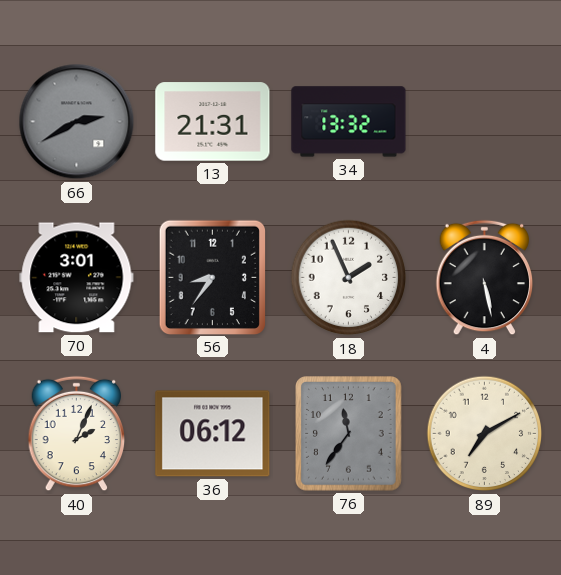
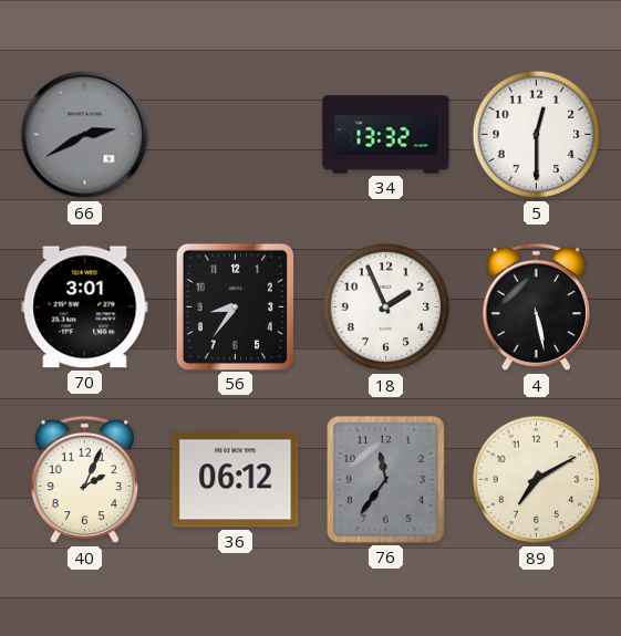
13: 21:31 -> none (213, 122)
5: none -> 12:30 (537, 135)
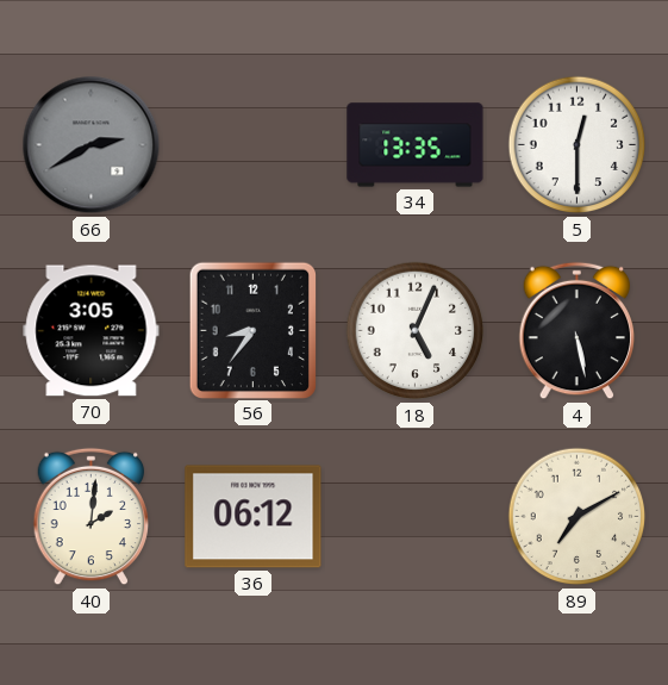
34: 13:32 -> 13:35 (416, 145)
70: 3:01 -> 3:05 (92, 331)
18: 1:56 -> 5:04 (416, 331)
40: 2:04 -> 2:01 (92, 517)
76: 11:36 -> none (386, 480)
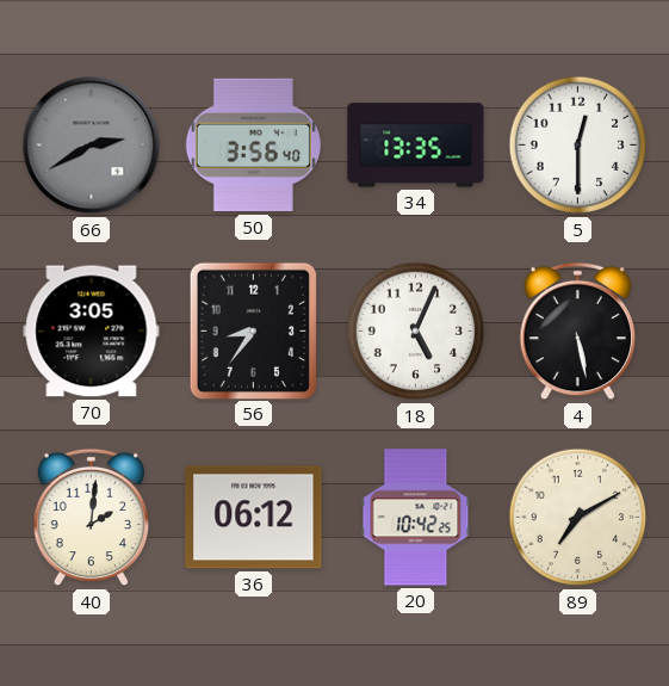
50: none -> 3:56 (253, 146)
20: none -> 10:42 (416, 518)
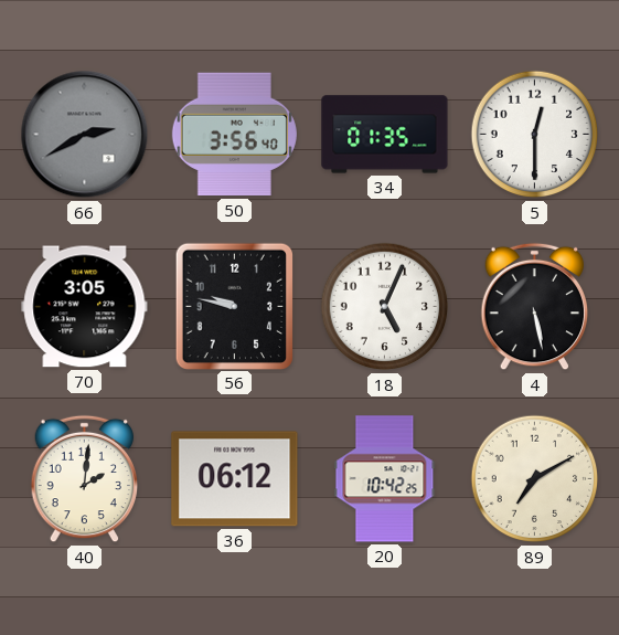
34: 13:35 -> 01:35 (385, 135)
56: 8:36 -> 9:47 (234, 306)
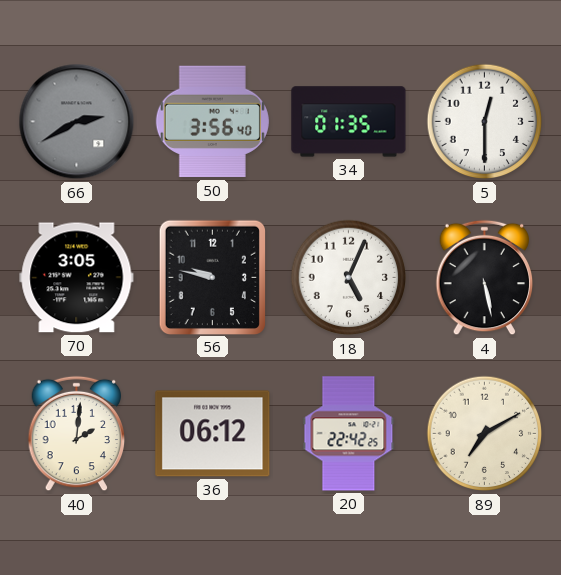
20: 10:42 -> 22:42 (349, 434)
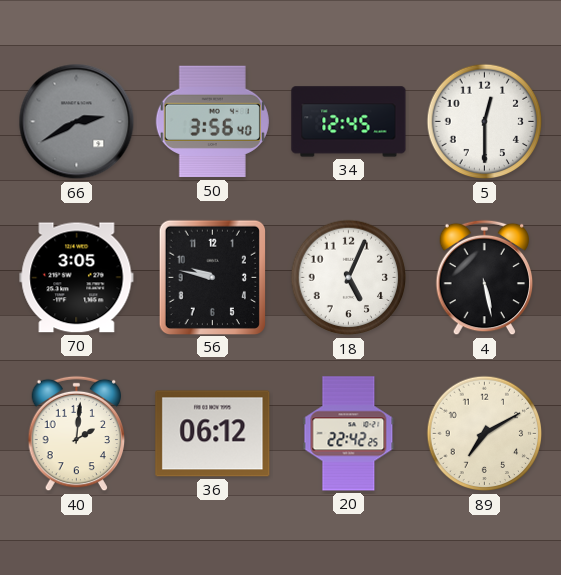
34: 01:35 -> 12:45 (349, 122)
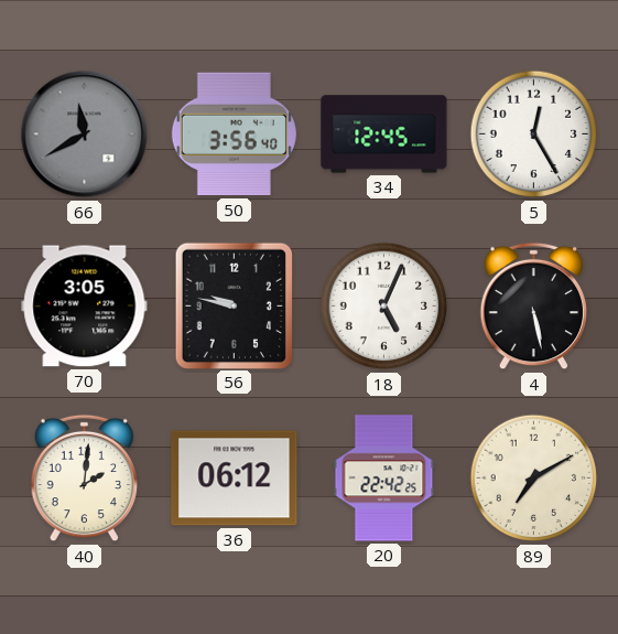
66: 2:40 -> 11:40 (85, 135)
5: 12:30 -> 12:25 (534, 135)
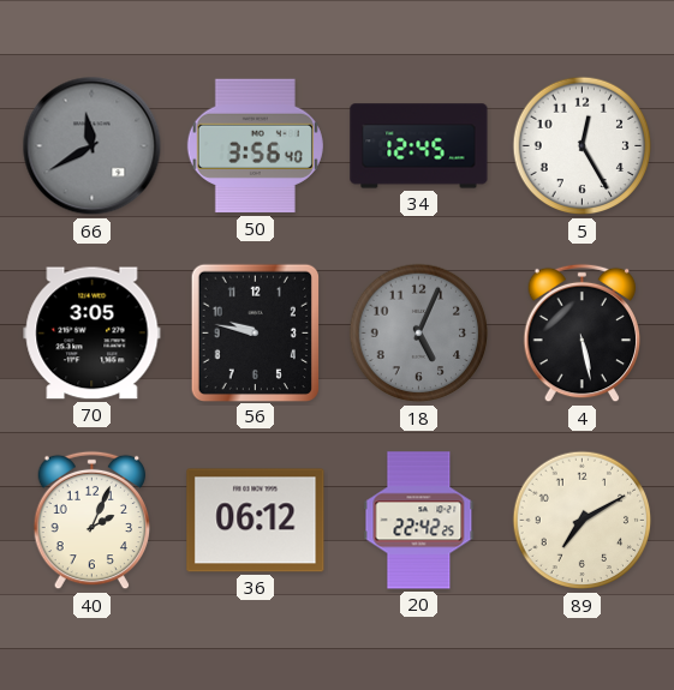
18 dial: white -> grey (419, 334)
40: 2:01 -> 2:04 (93, 521)
